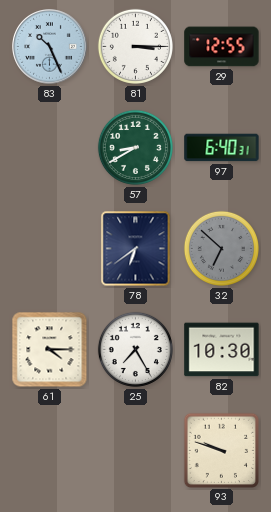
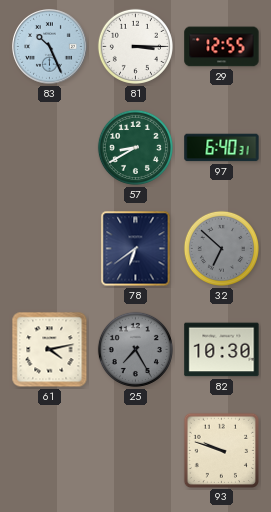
61: 4:15 -> 4:13 (50, 350)
25 dial: white -> grey (135, 349)
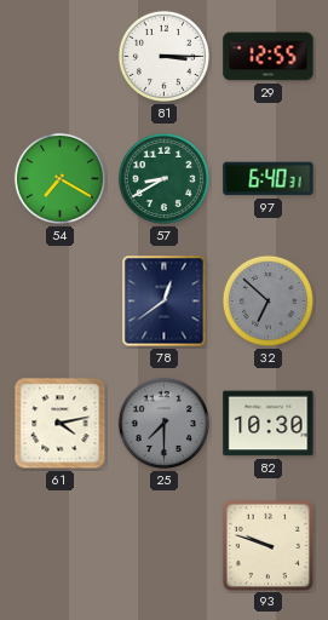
83: 10:26 -> none (50, 47)
54: none -> 7:20 (59, 178)
78: 6:39 -> 12:39 (165, 302)
25: 7:25 -> 7:30 (163, 423)
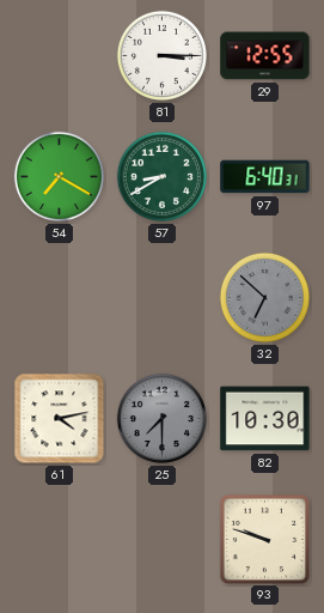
78: 12:39 -> none (165, 302)
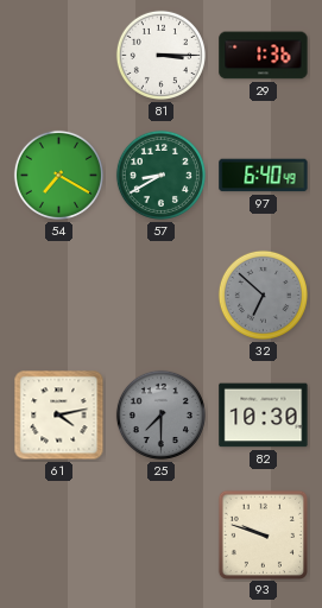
29: 12:55 -> 1:36 (264, 56)
97: 6:40:31 -> 6:40:49 (264, 176)
